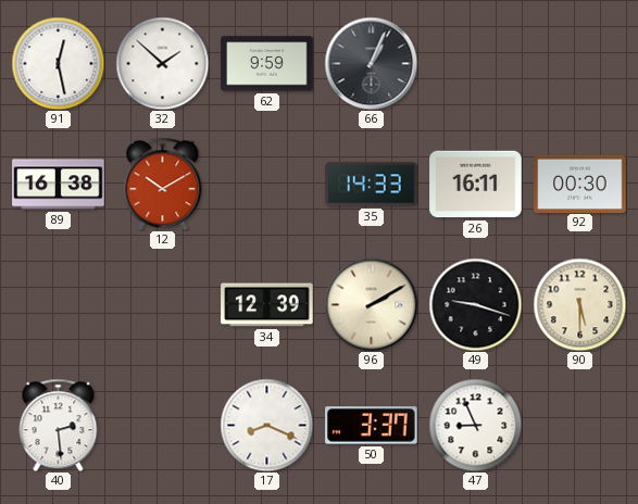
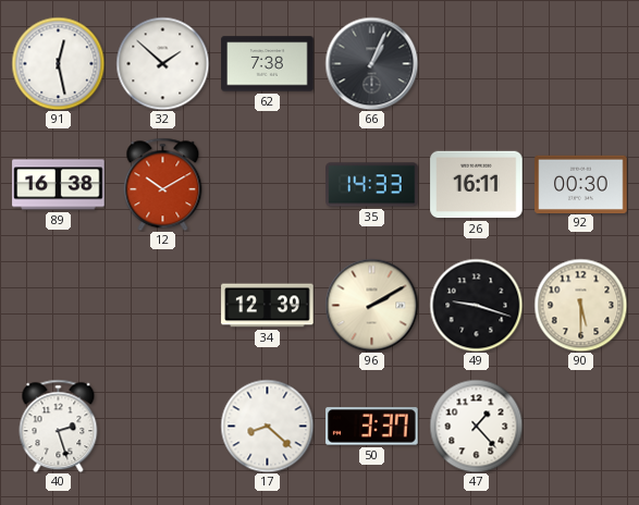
62: 9:59 -> 7:38 (268, 64)
40: 2:29 -> 2:27 (59, 426)
17: 8:19 -> 8:22 (267, 426)
47: 8:56 -> 1:23 (476, 426)
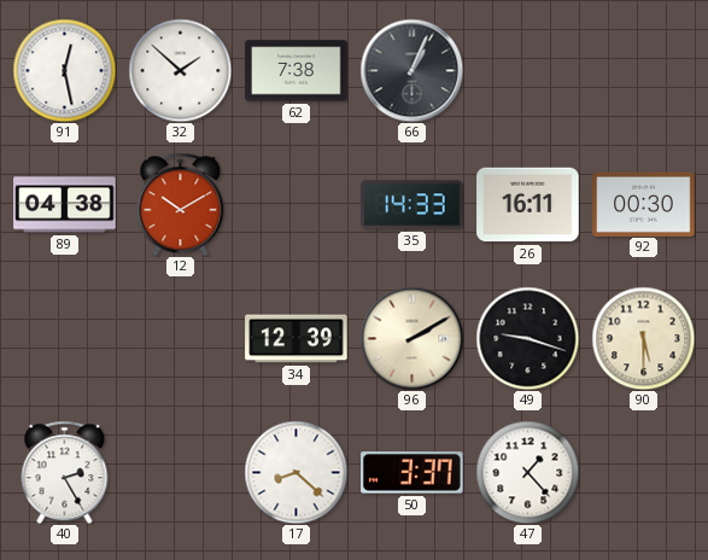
89: 16:38 -> 04:38 (65, 205)
40: 2:27 -> 2:25 (65, 472)
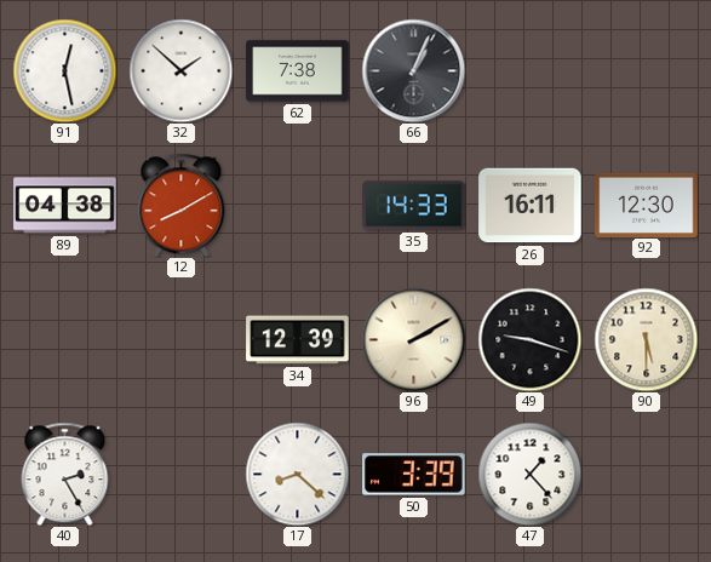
12: 10:10 -> 8:10 (182, 205)
92: 00:30 -> 12:30 (647, 205)
50: 3:37 -> 3:39 (414, 475)
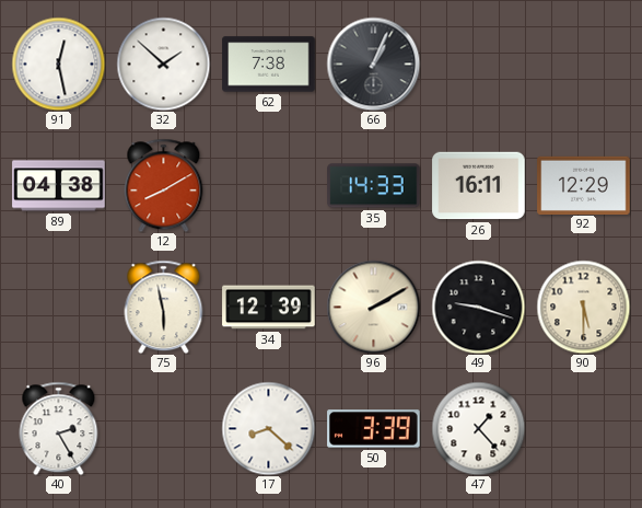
92: 12:30 -> 12:29 (584, 185)
75: none -> 5:58 (164, 307)
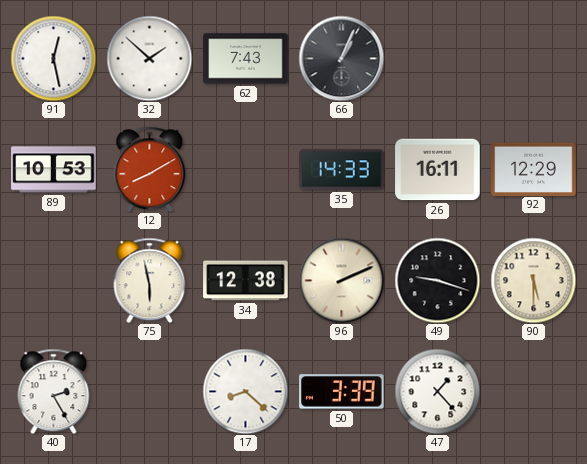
62: 7:38 -> 7:43 (246, 59)
89: 04:38 -> 10:53 (54, 170)
34: 12:39 -> 12:38 (246, 281)
96: 2:10 -> 2:11 (341, 280)
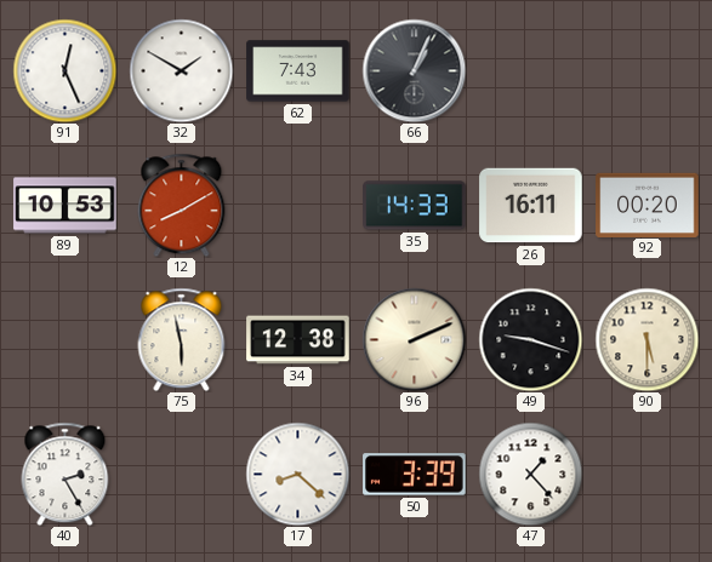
91: 12:28 -> 12:26 (64, 70)
32: 1:52 -> 1:50 (181, 70)
92: 12:29 -> 00:20 (648, 205)
